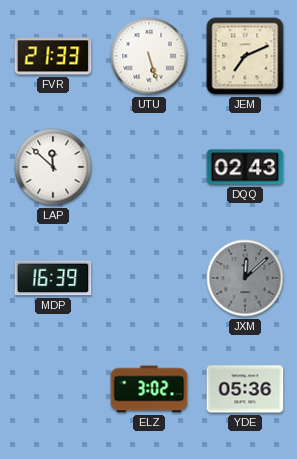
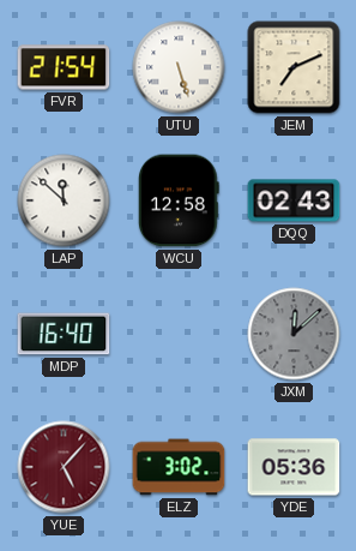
FVR: 21:33 -> 21:54 (64, 67)
WCU: none -> 12:58 (179, 200)
MDP: 16:39 -> 16:40 (64, 334)
YUE: none -> 5:07 (64, 467)
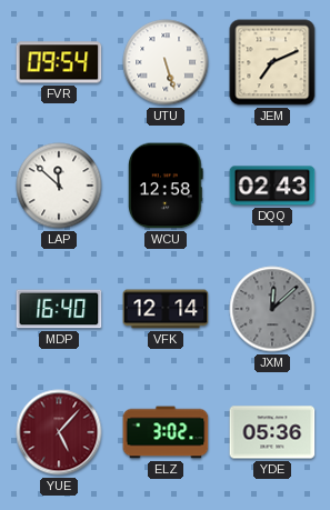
FVR: 21:54 -> 09:54 (59, 62)
VFK: none -> 12:14 (166, 309)
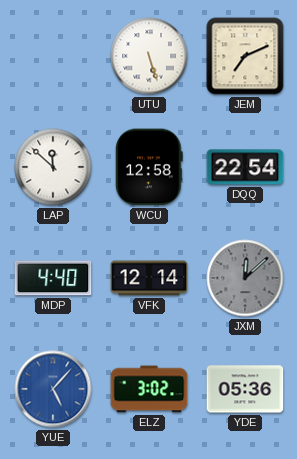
FVR: 09:54 -> none (59, 62)
DQQ: 02:43 -> 22:54 (245, 167)
MDP: 16:40 -> 4:40 (53, 278)
YUE dial: burgundy -> blue (53, 389)
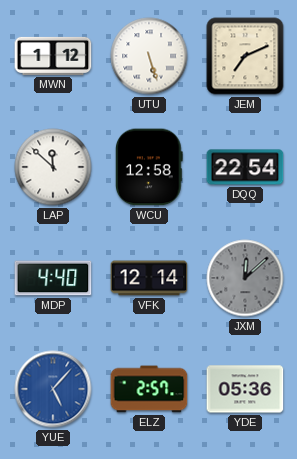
MWN: none -> 1:12 (53, 56)
ELZ: 3:02 -> 2:57 (149, 389)
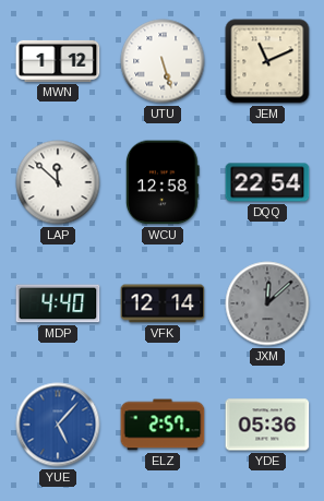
JEM: 7:11 -> 11:11 (267, 61)
